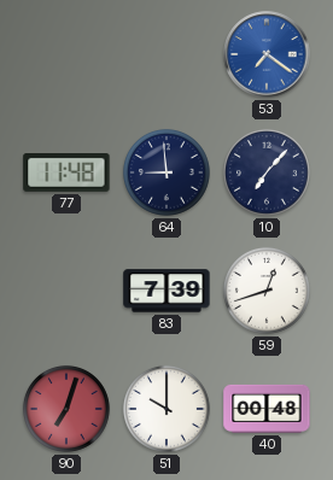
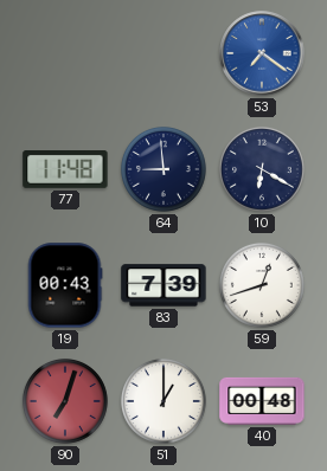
10: 7:07 -> 6:20 (262, 169)
19: none -> 00:43 (65, 285)
51: 10:00 -> 1:00 (163, 401)
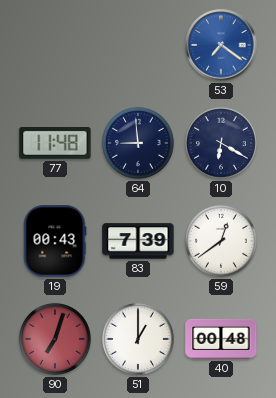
59: 12:42 -> 12:39 (221, 241)
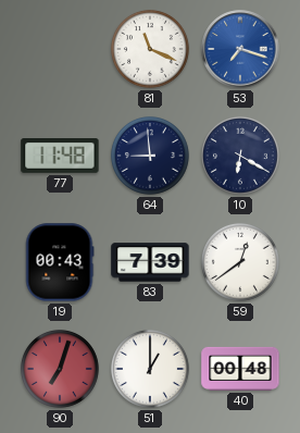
81: none -> 11:19 (150, 49)
53: 7:21 -> 7:18 (240, 49)
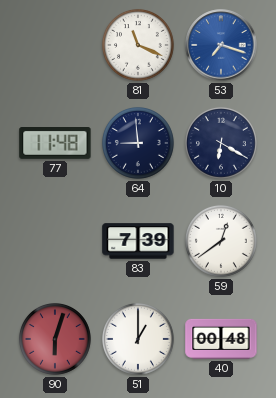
19: 00:43 -> none (60, 262)
90: 7:03 -> 6:03 (55, 339)
